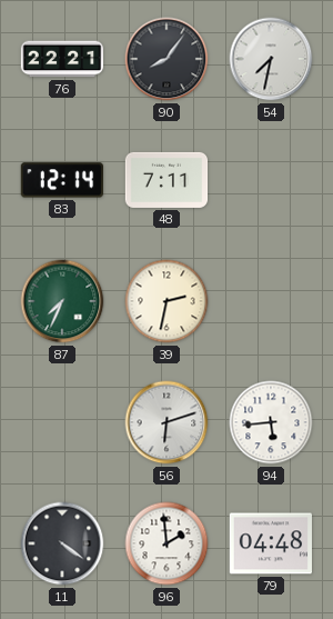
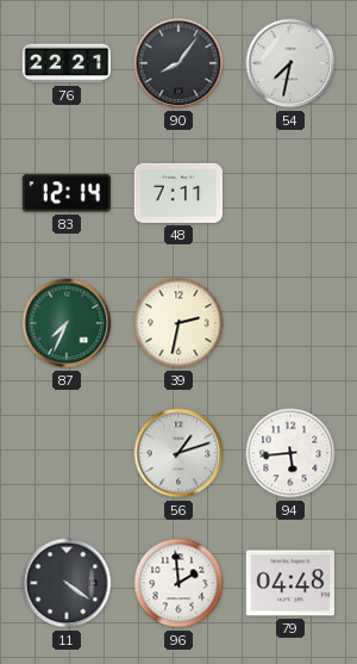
56: 6:12 -> 1:12 (178, 453)
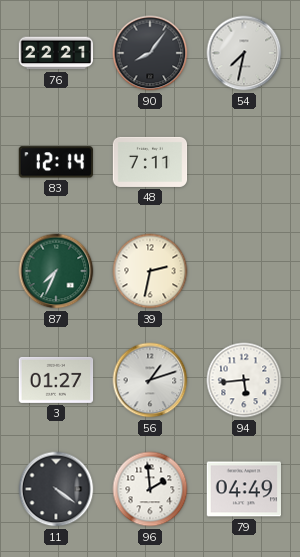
3: none -> 01:27 (56, 380)
79: 04:48 -> 04:49 (243, 489)
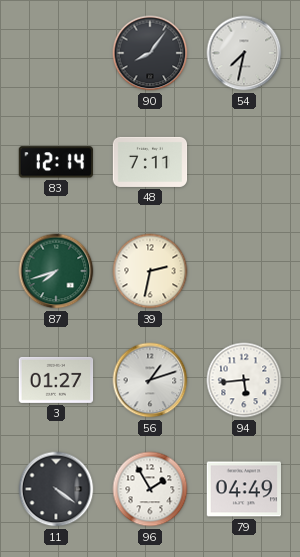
76: 22:21 -> none (56, 53)
87: 7:34 -> 7:42 (56, 271)
96: 1:59 -> 1:55 (150, 489)
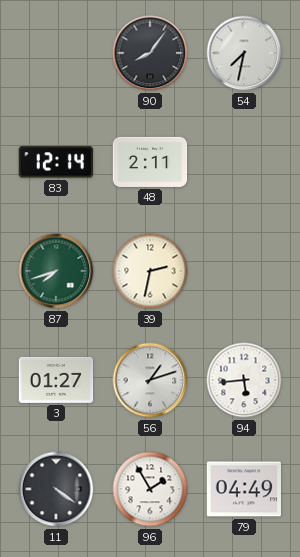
48: 7:11 -> 2:11 (150, 162)
